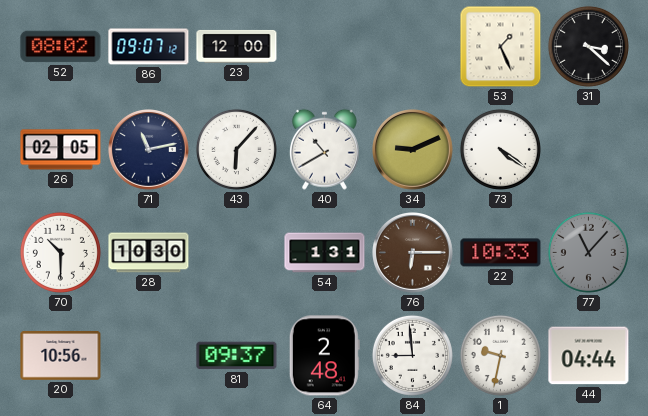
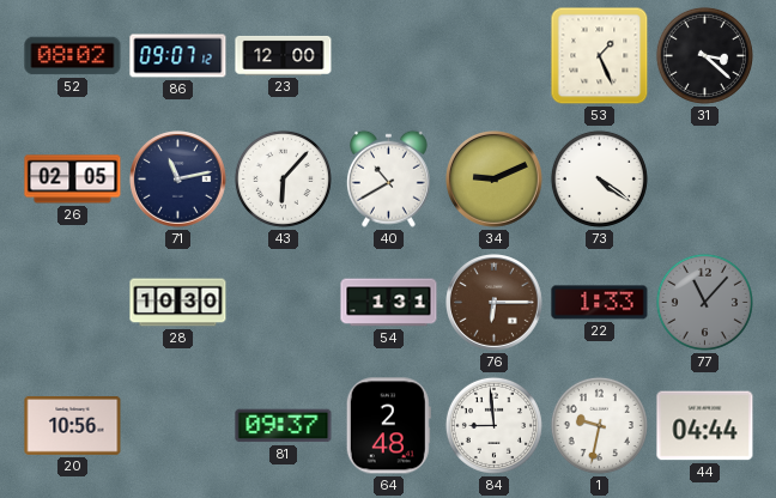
70: 10:30 -> none (60, 252)
22: 10:33 -> 1:33 (600, 303)
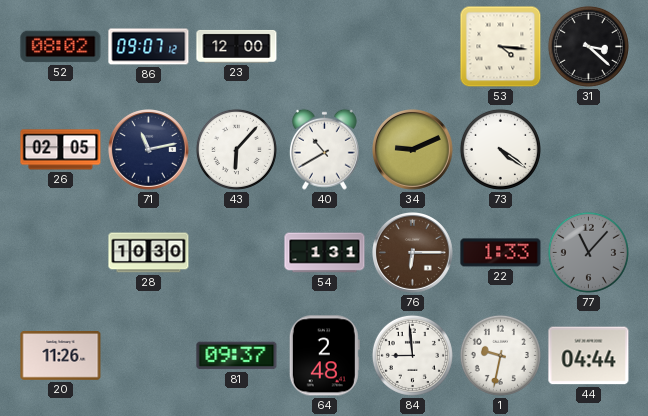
53: 1:26 -> 4:16 (501, 47)
20: 10:56 -> 11:26 (61, 356)
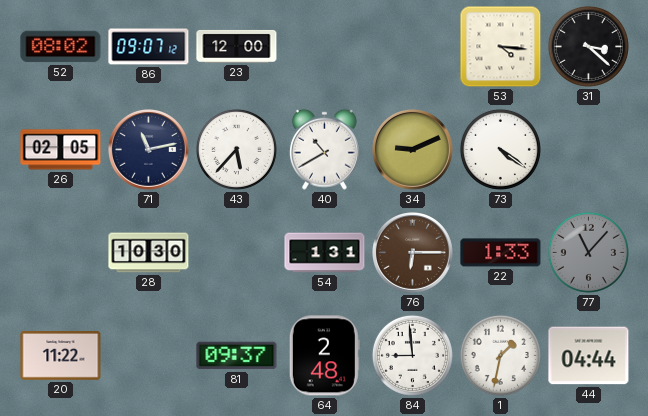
43: 6:07 -> 5:37 (236, 149)
20: 11:26 -> 11:22 (61, 356)
1: 9:32 -> 1:32 (500, 355)
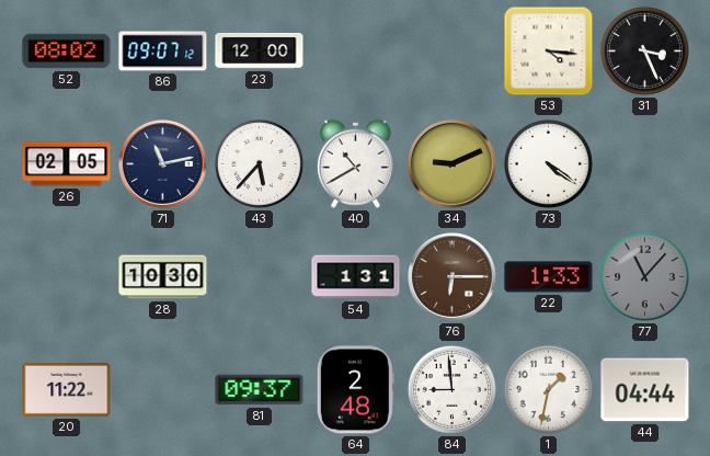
31: 3:22 -> 3:26 (644, 50)
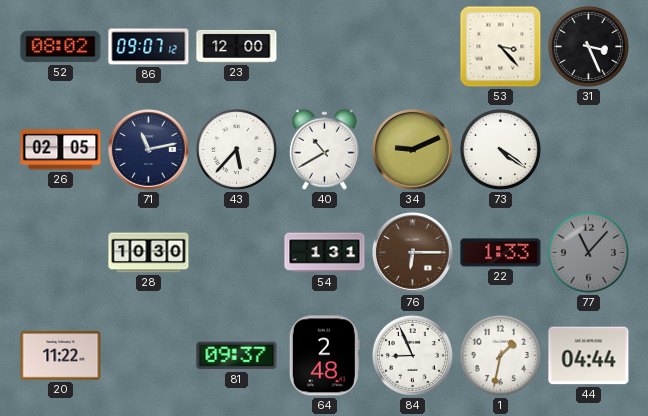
53: 4:16 -> 3:23 (501, 47)
84: 8:59 -> 8:56 (412, 355)
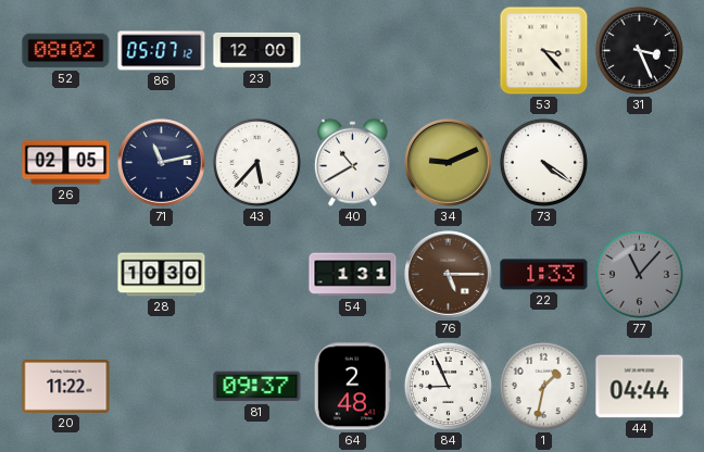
86: 09:07 -> 05:07 (162, 51)
76: 6:15 -> 5:15 (449, 275)
